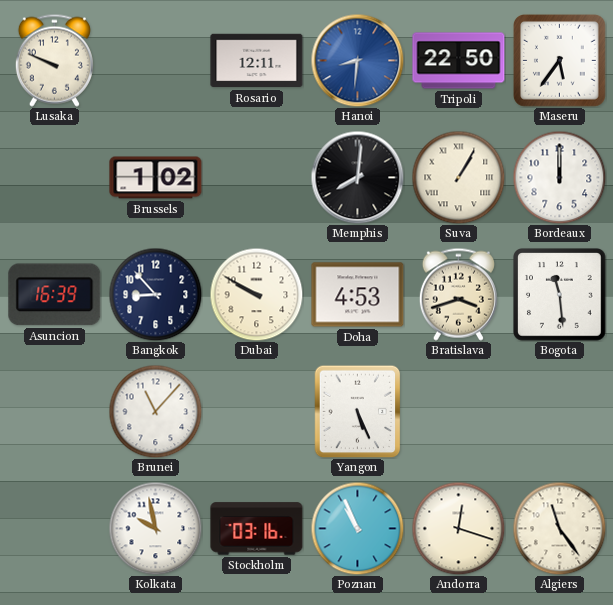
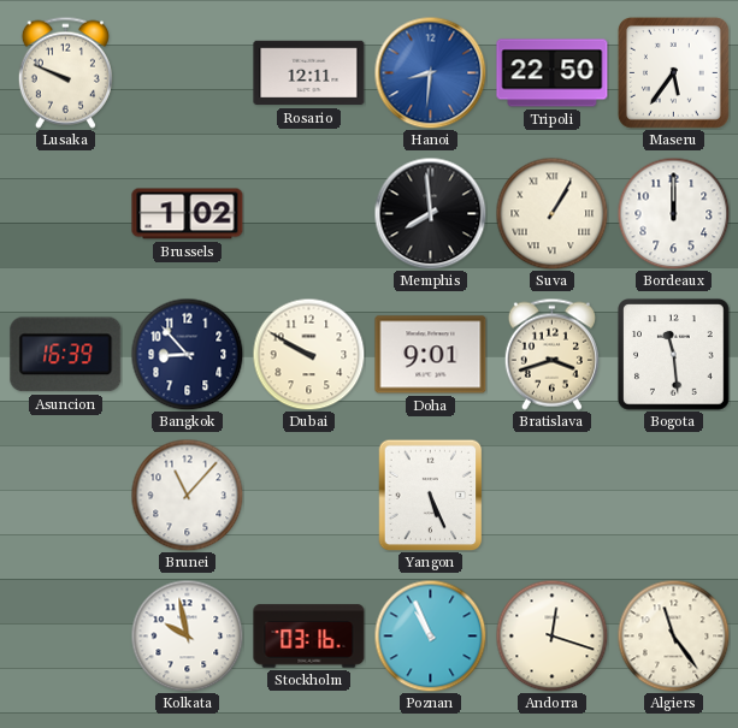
Memphis: 8:01 -> 7:59 (430, 213)
Doha: 4:53 -> 9:01 (431, 355)
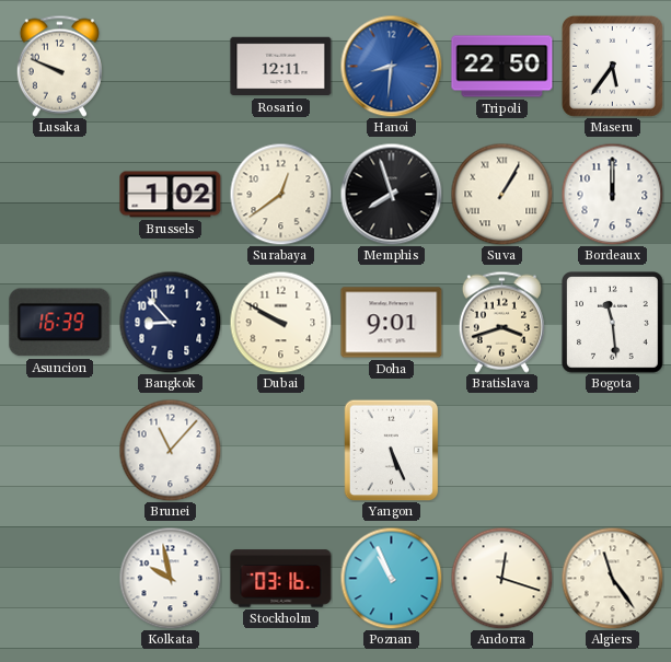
Surabaya: none -> 12:39 (280, 194)
Memphis: 7:59 -> 7:57 (391, 194)
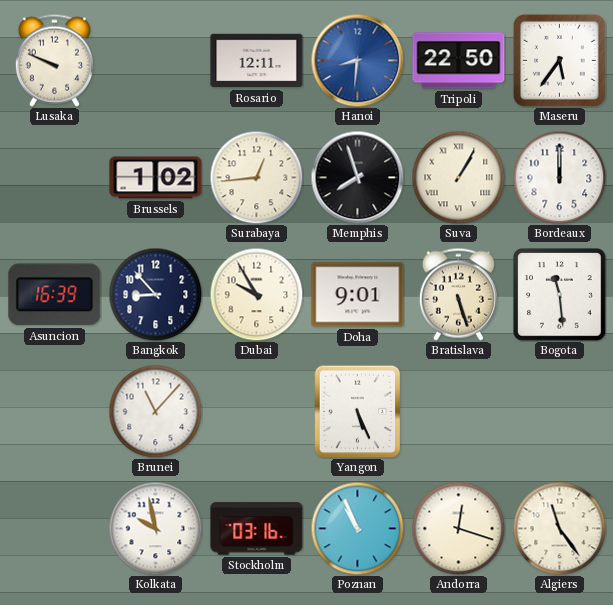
Surabaya: 12:39 -> 12:44 (256, 177)
Dubai: 9:50 -> 9:55 (256, 294)
Bratislava: 3:42 -> 5:27 (458, 294)
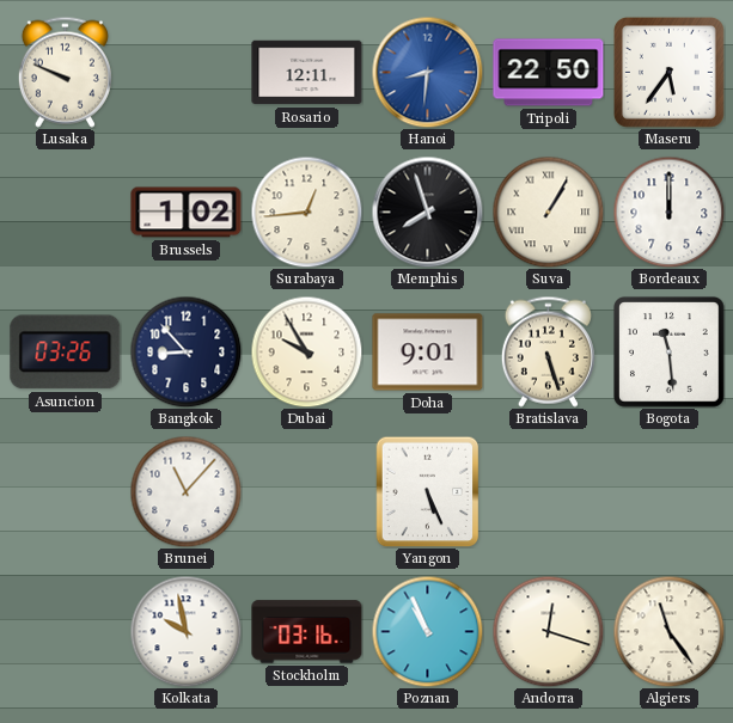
Asuncion: 16:39 -> 03:26 (66, 353)
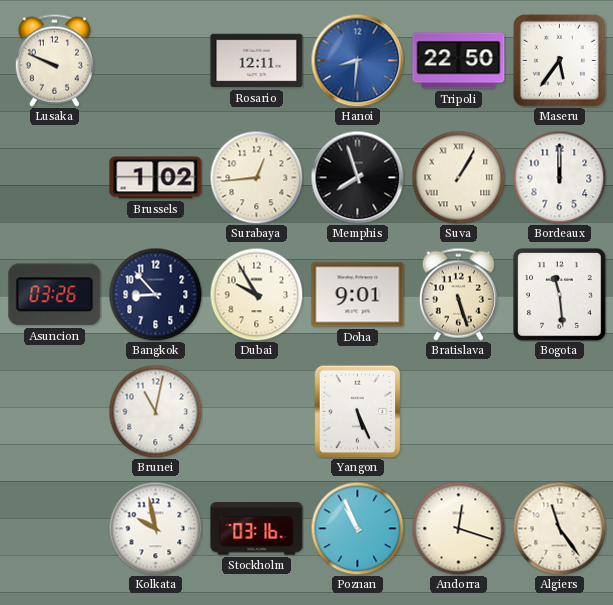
Brunei: 11:07 -> 11:02 (155, 411)
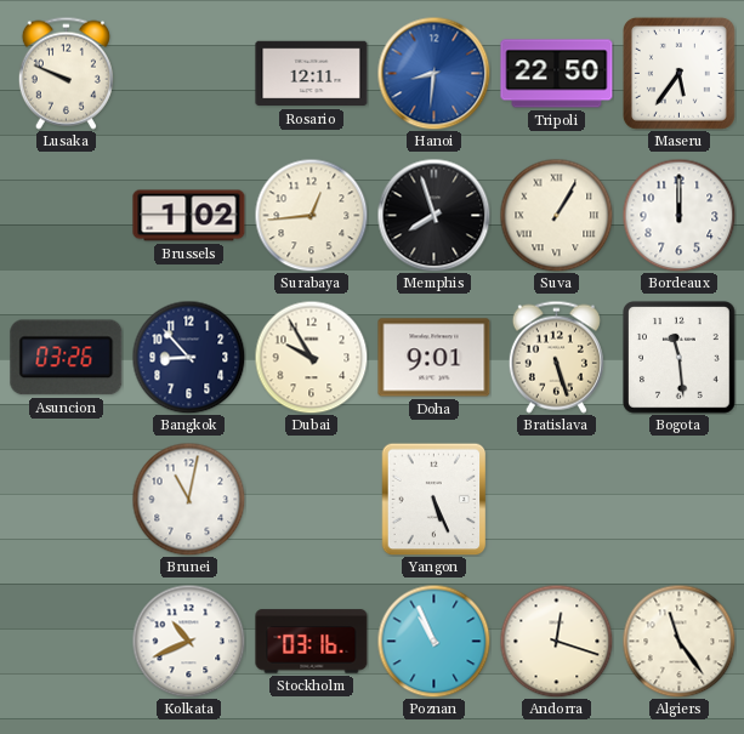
Kolkata: 9:58 -> 10:41 (188, 641)
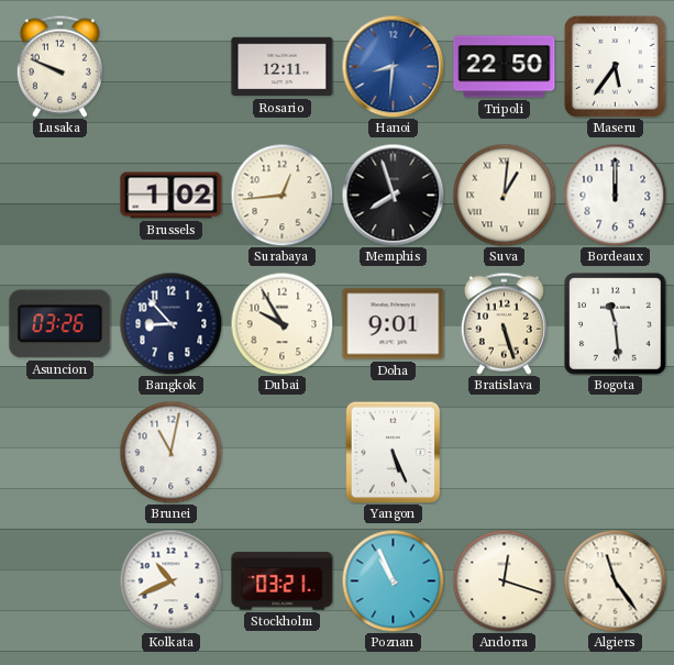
Suva: 1:05 -> 1:01 (504, 195)
Stockholm: 03:16 -> 03:21 (283, 581)
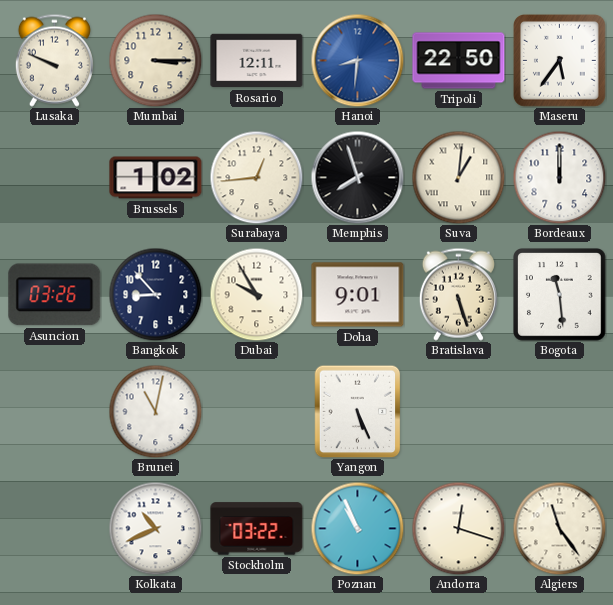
Mumbai: none -> 3:15 (155, 60)
Stockholm: 03:21 -> 03:22 (257, 529)
